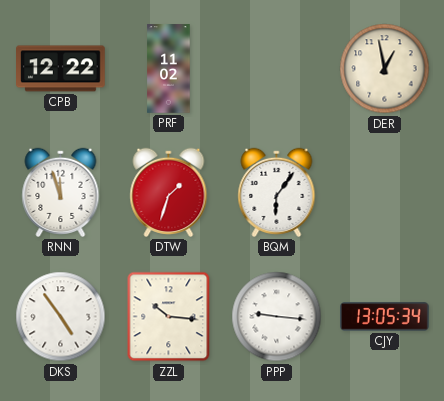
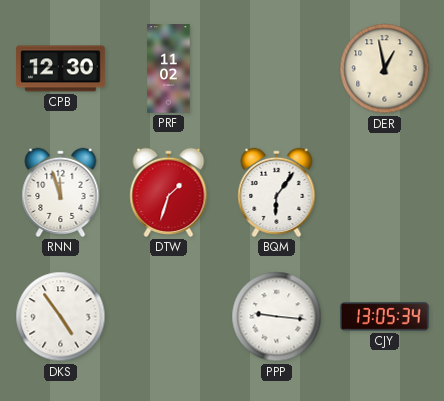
CPB: 12:22 -> 12:30 (61, 69)
ZZL: 10:16 -> none (169, 317)
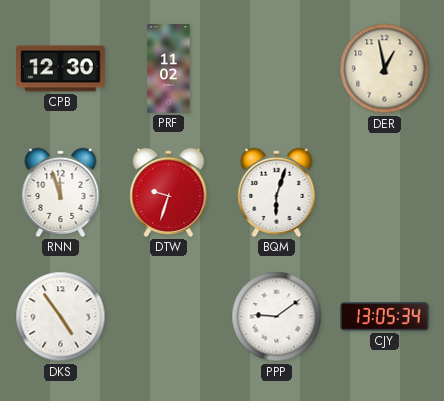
DTW: 1:33 -> 9:33 (169, 192)
BQM: 6:06 -> 6:03 (277, 192)
PPP: 9:16 -> 9:09 (277, 317)
